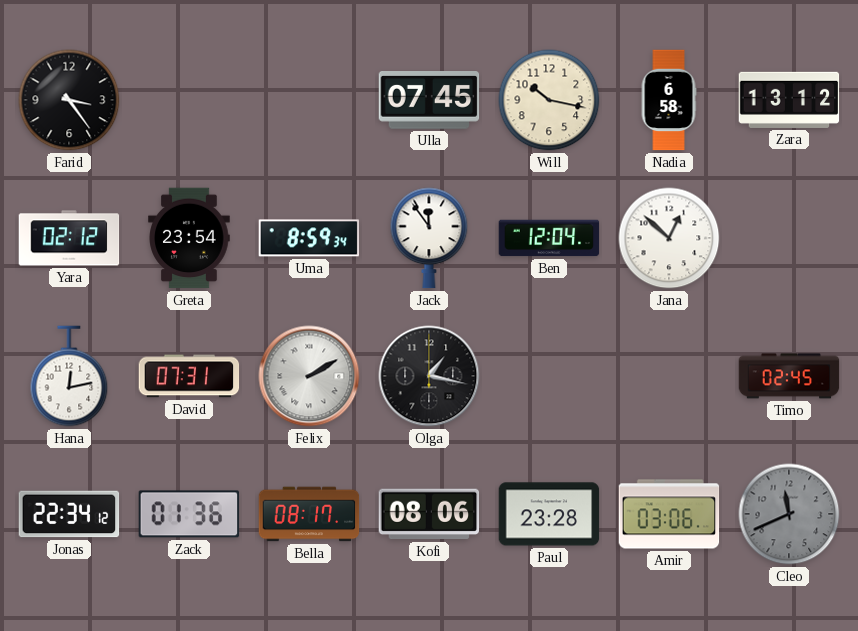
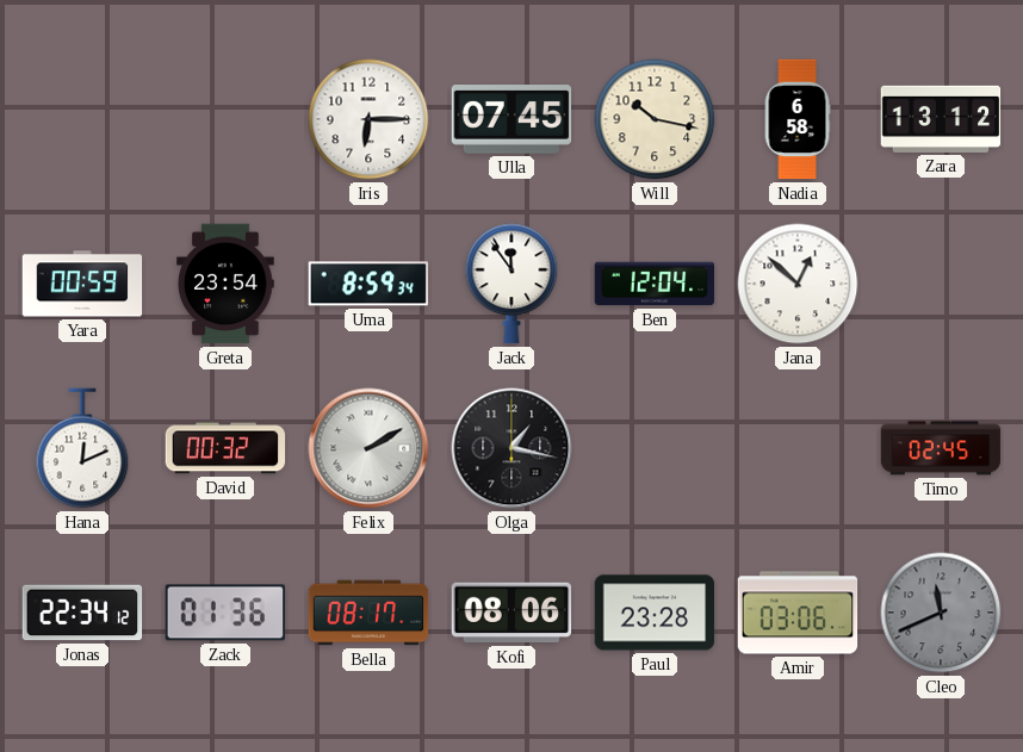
Farid: 3:24 -> none (69, 100)
Iris: none -> 6:15 (368, 119)
Yara: 02:12 -> 00:59 (82, 284)
Hana: 12:13 -> 12:11 (82, 448)
David: 07:31 -> 00:32 (225, 448)
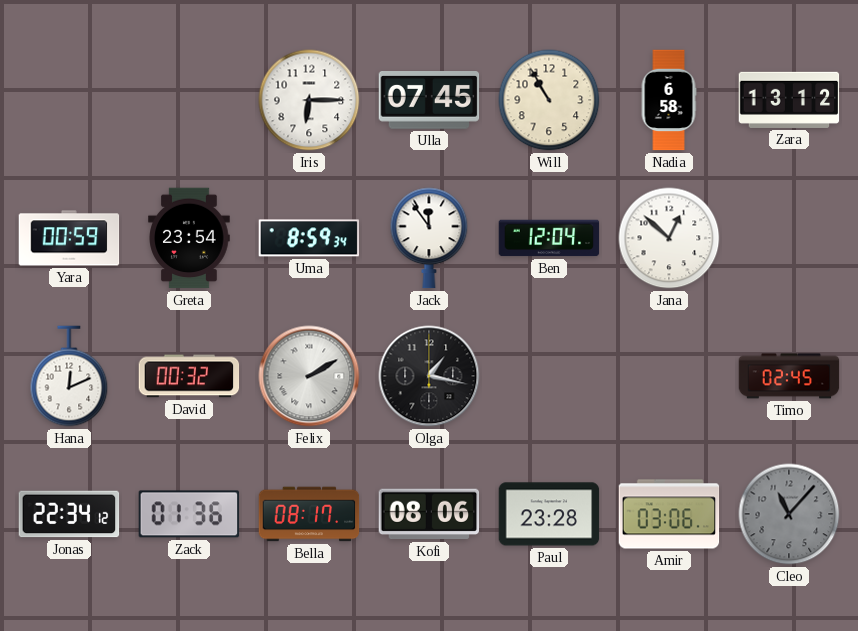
Will: 10:17 -> 10:55 (549, 100)
Cleo: 11:41 -> 11:07 (789, 514)
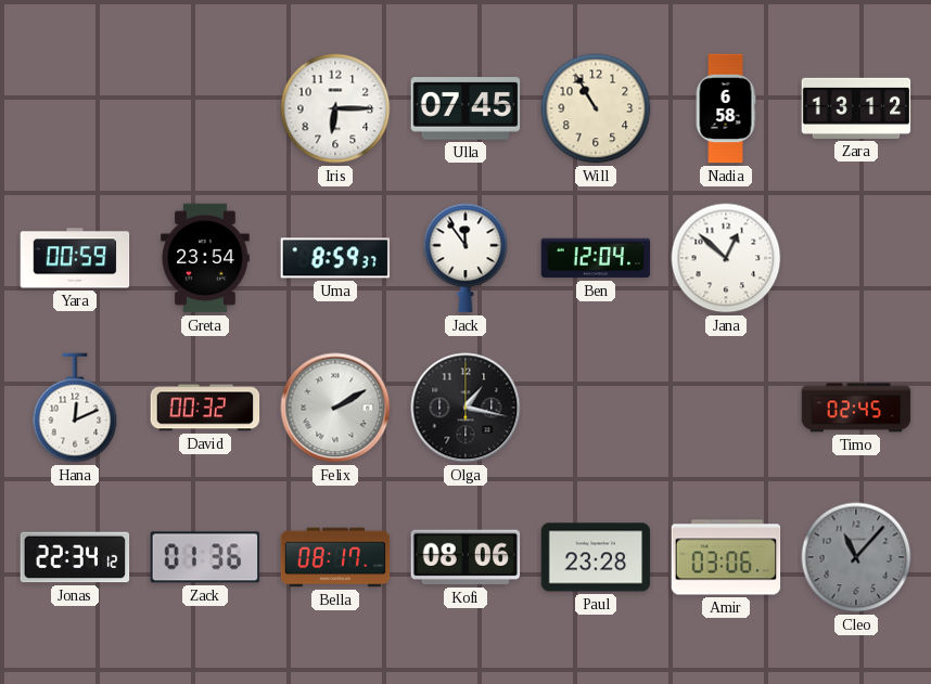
Uma: 8:59:34 -> 8:59:37 (335, 258)
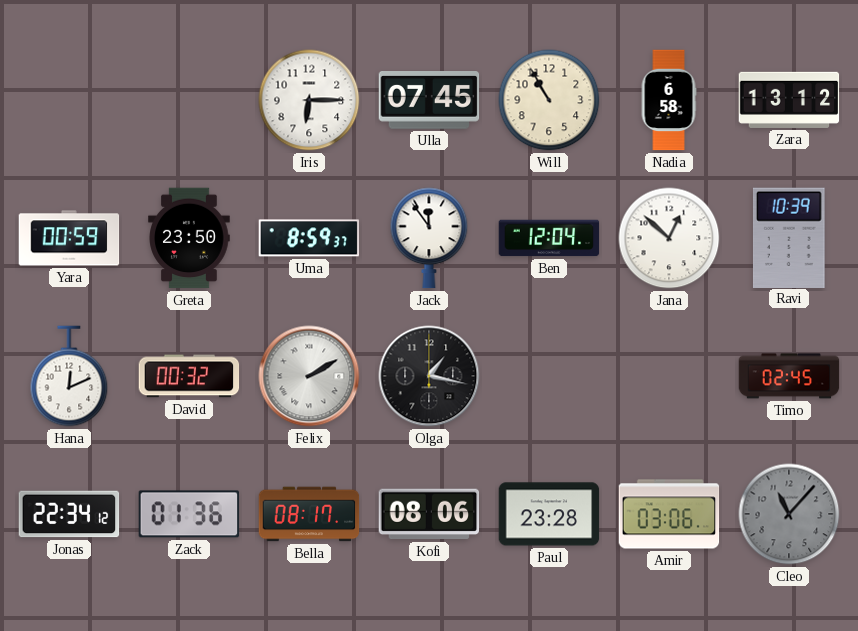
Greta: 23:54 -> 23:50 (189, 238)
Ravi: none -> 10:39 (789, 237)
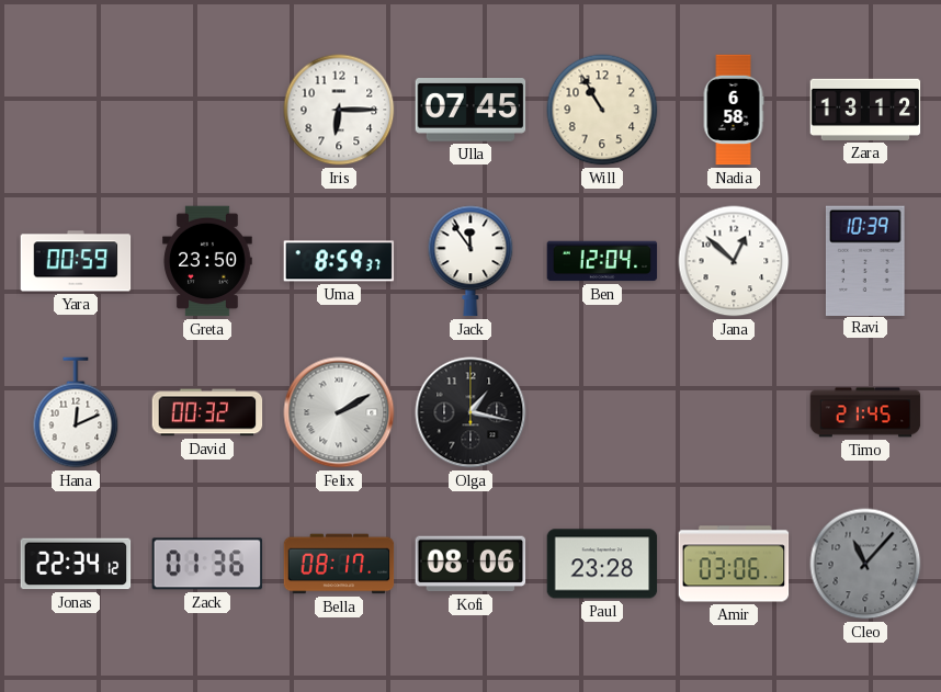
Timo: 02:45 -> 21:45 (865, 412)
